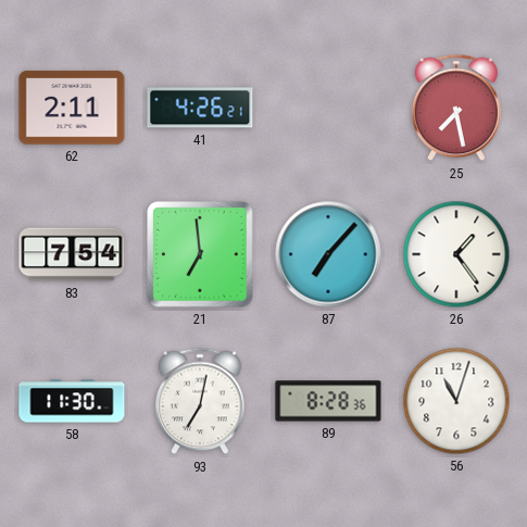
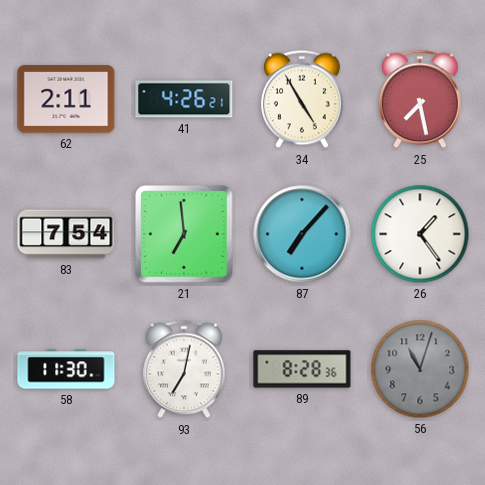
34: none -> 4:55 (303, 99)
56 dial: white -> grey (420, 369)
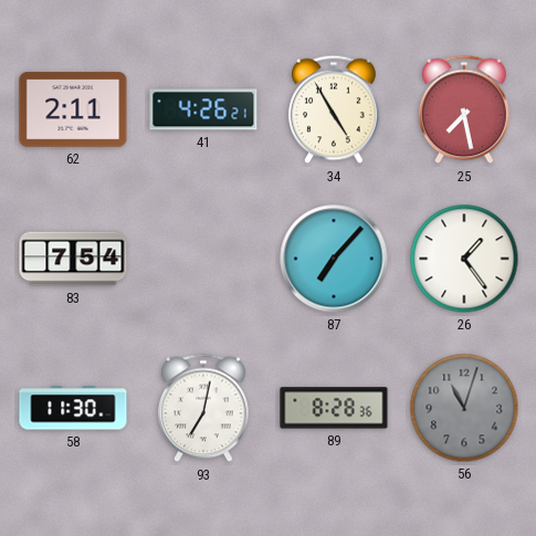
21: 6:59 -> none (184, 234)
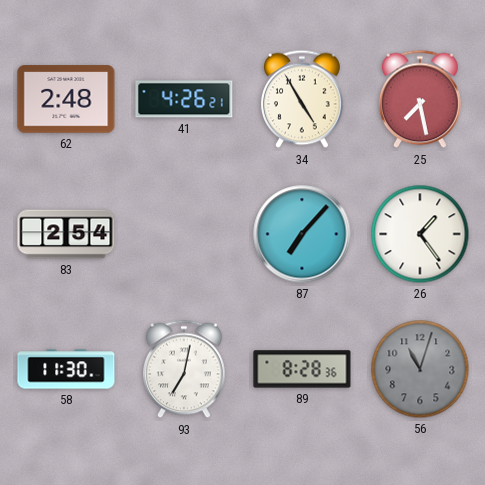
62: 2:11 -> 2:48 (66, 99)
83: 7:54 -> 2:54 (66, 234)
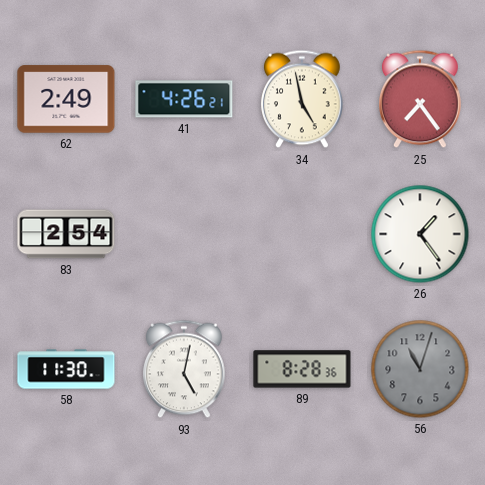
62: 2:48 -> 2:49 (66, 99)
34: 4:55 -> 4:58 (303, 99)
25: 7:28 -> 7:24 (421, 99)
87: 7:07 -> none (302, 234)
93: 7:02 -> 5:02 (185, 369)
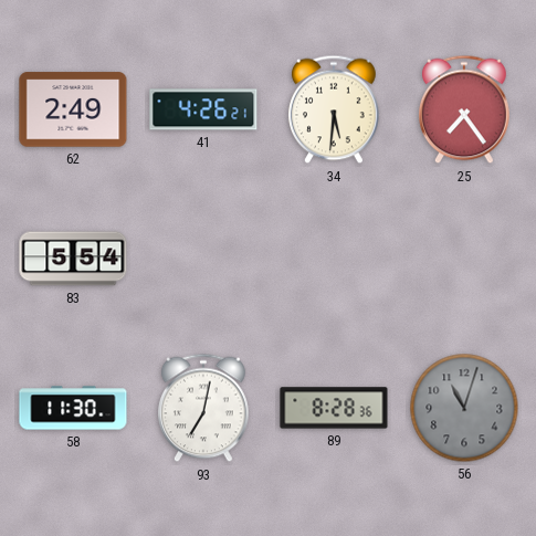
34: 4:58 -> 5:31 (335, 109)
83: 2:54 -> 5:54 (73, 259)
26: 1:24 -> none (420, 234)
93: 5:02 -> 7:02 (204, 408)
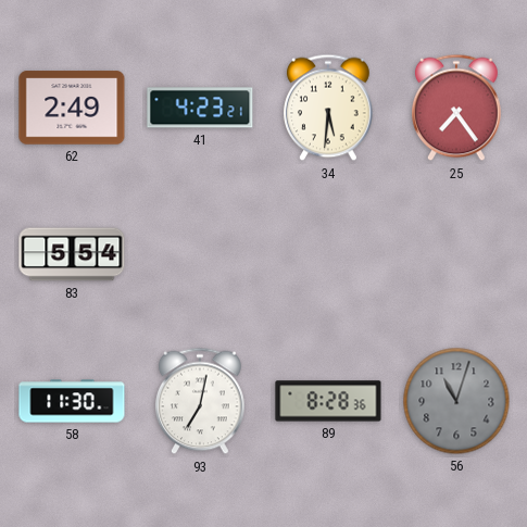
41: 4:26 -> 4:23 (200, 108)
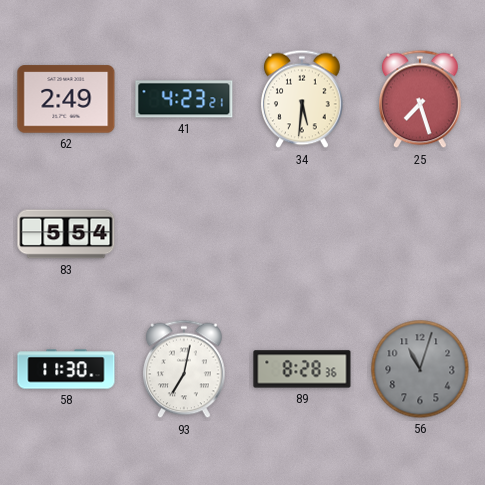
25: 7:24 -> 7:27 (421, 99)
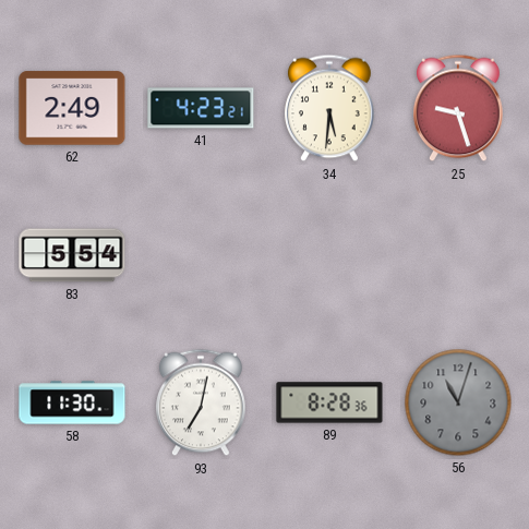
25: 7:27 -> 9:27 (459, 108)
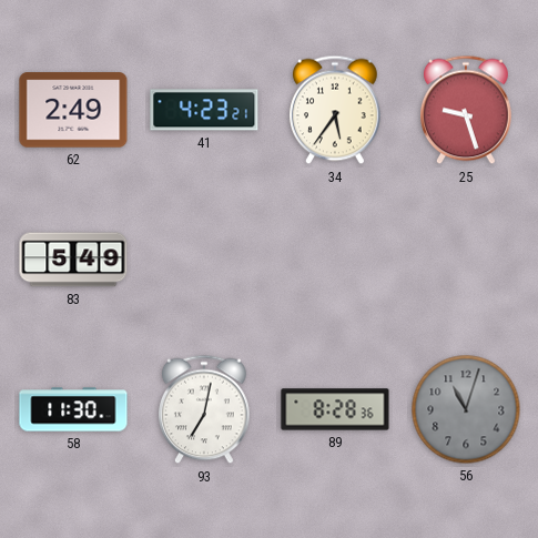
34: 5:31 -> 5:36 (336, 110)
83: 5:54 -> 5:49 (73, 260)
